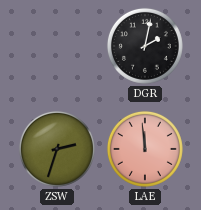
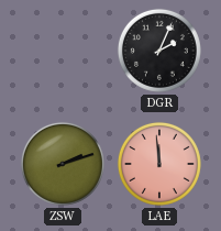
DGR: 2:02 -> 2:04 (159, 51)
ZSW: 2:33 -> 2:12 (63, 164)
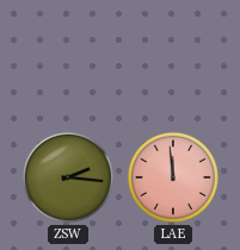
DGR: 2:04 -> none (159, 51)
ZSW: 2:12 -> 2:16 (68, 177)
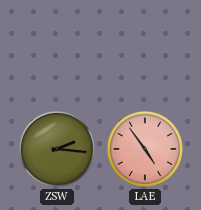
LAE: 11:59 -> 4:54 (145, 149)
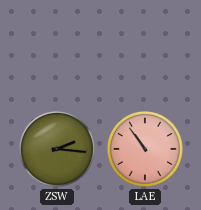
LAE: 4:54 -> 10:54 (145, 149)
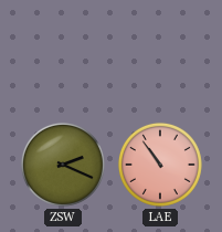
ZSW: 2:16 -> 2:19 (63, 165)
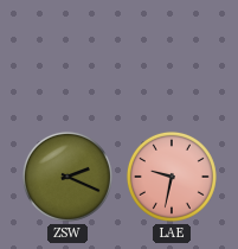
LAE: 10:54 -> 9:32 (172, 177)
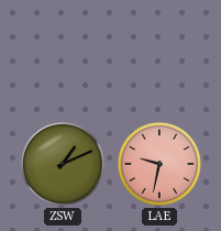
ZSW: 2:19 -> 1:11 (63, 164)
